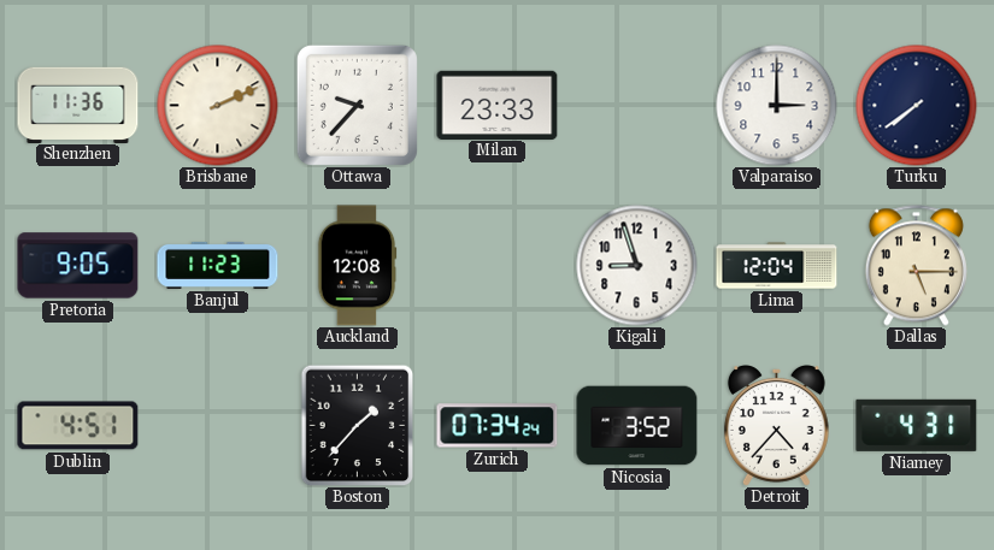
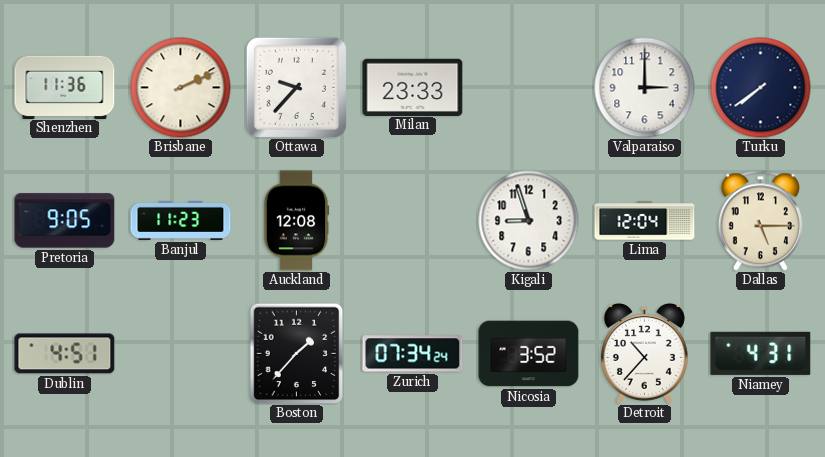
Detroit: 4:37 -> 10:37 (644, 354)
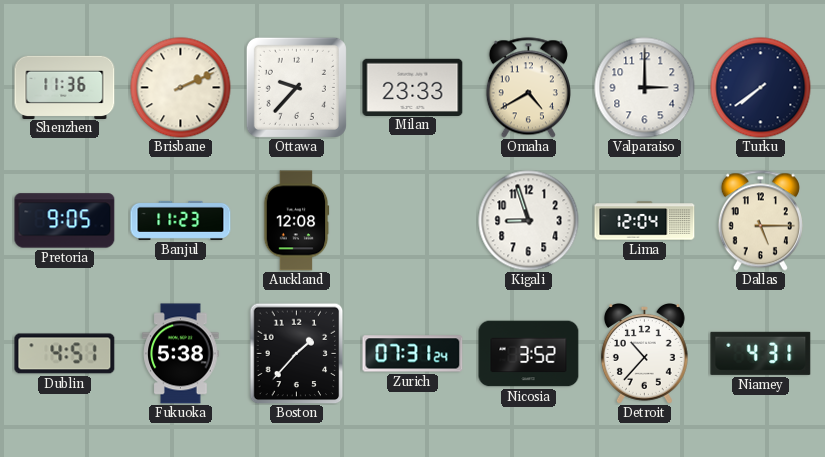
Omaha: none -> 4:40 (528, 88)
Fukuoka: none -> 5:38 (181, 354)
Zurich: 07:34 -> 07:31 (413, 354)
